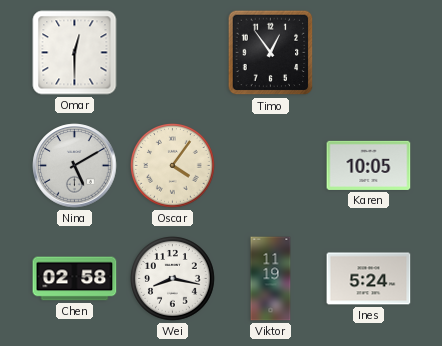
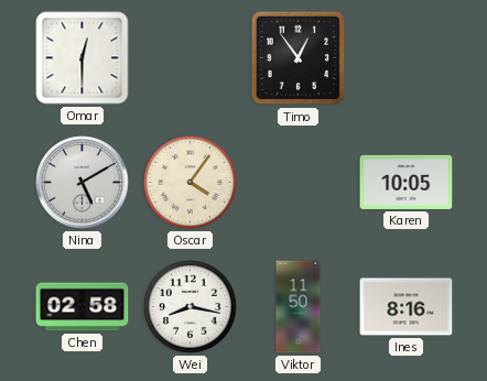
Viktor: 11:19 -> 11:50 (299, 307)
Ines: 5:24 -> 8:16 (407, 307)
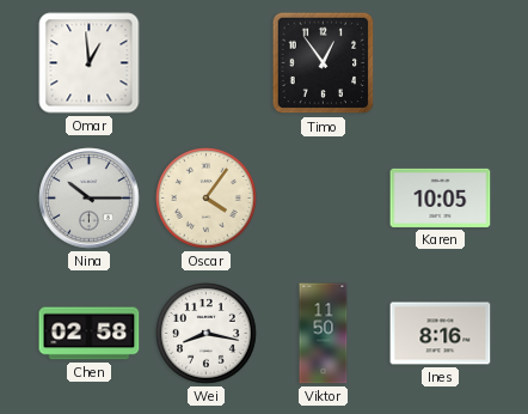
Omar: 12:30 -> 12:59 (90, 63)
Nina: 5:10 -> 10:15 (90, 199)
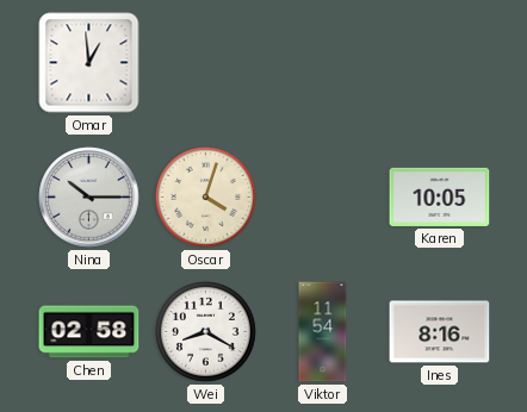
Timo: 12:54 -> none (324, 63)
Oscar: 4:06 -> 4:03 (206, 198)
Wei: 8:17 -> 8:20 (206, 332)
Viktor: 11:50 -> 11:54 (323, 332)
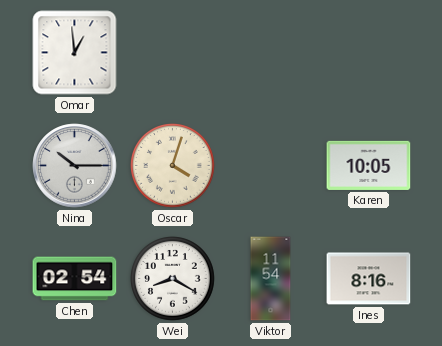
Chen: 02:58 -> 02:54 (75, 279)
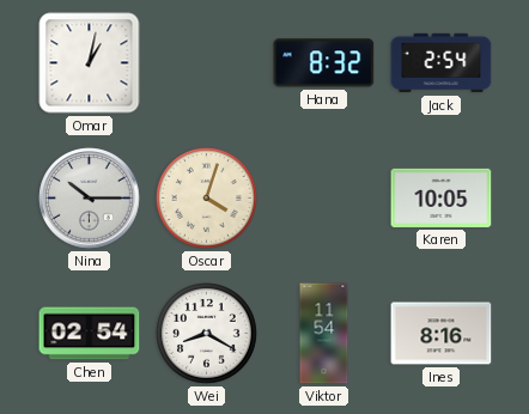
Omar: 12:59 -> 1:02 (90, 63)
Hana: none -> 8:32 (324, 63)
Jack: none -> 2:54 (442, 63)
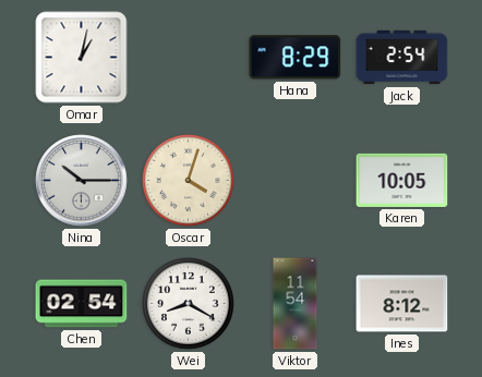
Hana: 8:32 -> 8:29 (296, 58)
Ines: 8:16 -> 8:12 (402, 304)
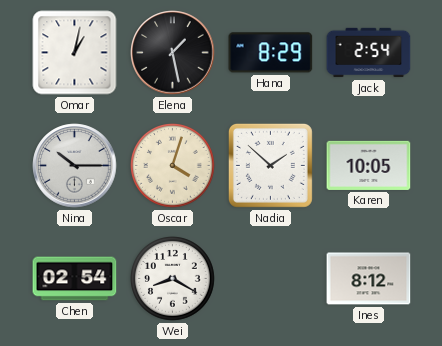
Elena: none -> 1:28 (173, 53)
Nadia: none -> 1:52 (270, 165)
Viktor: 11:54 -> none (296, 304)
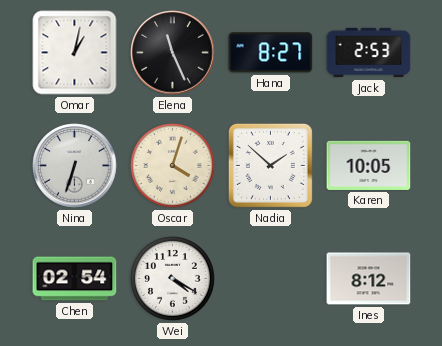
Elena: 1:28 -> 11:26 (173, 53)
Hana: 8:29 -> 8:27 (271, 53)
Jack: 2:54 -> 2:53 (369, 53)
Nina: 10:15 -> 6:33 (75, 166)
Wei: 8:20 -> 4:20 (173, 279)
